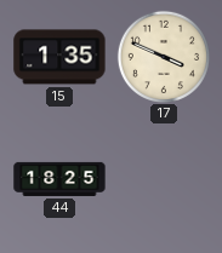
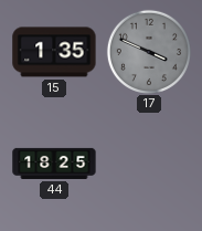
17 dial: cream -> grey (149, 52)
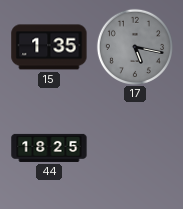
17: 3:49 -> 5:17 (135, 47)
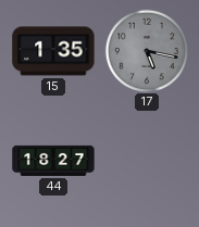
44: 18:25 -> 18:27 (53, 161)
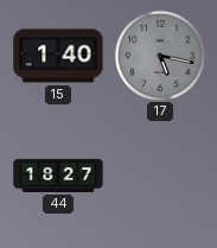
15: 1:35 -> 1:40 (58, 56)
